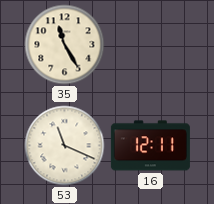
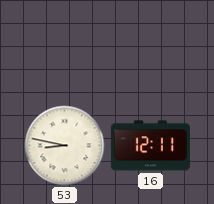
35: 11:25 -> none (65, 45)
53: 11:19 -> 8:47 (65, 146)
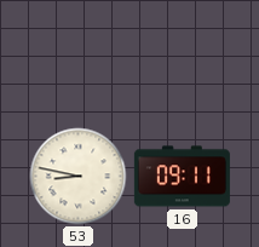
16: 12:11 -> 09:11 (182, 177)
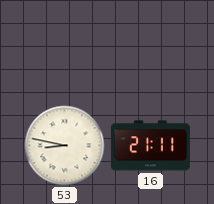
16: 09:11 -> 21:11 (150, 146)
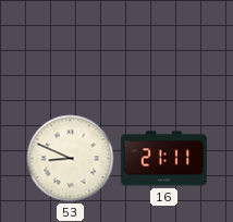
53: 8:47 -> 8:49 (71, 159)
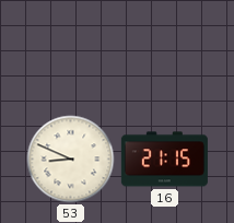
16: 21:11 -> 21:15 (164, 160)
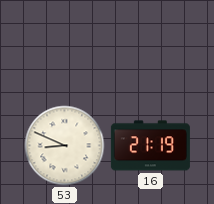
16: 21:15 -> 21:19 (150, 146)
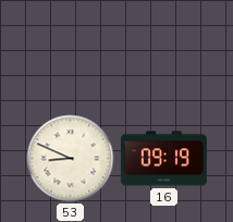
16: 21:19 -> 09:19 (163, 159)
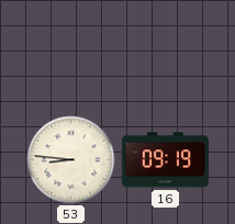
53: 8:49 -> 8:46 (71, 160)
